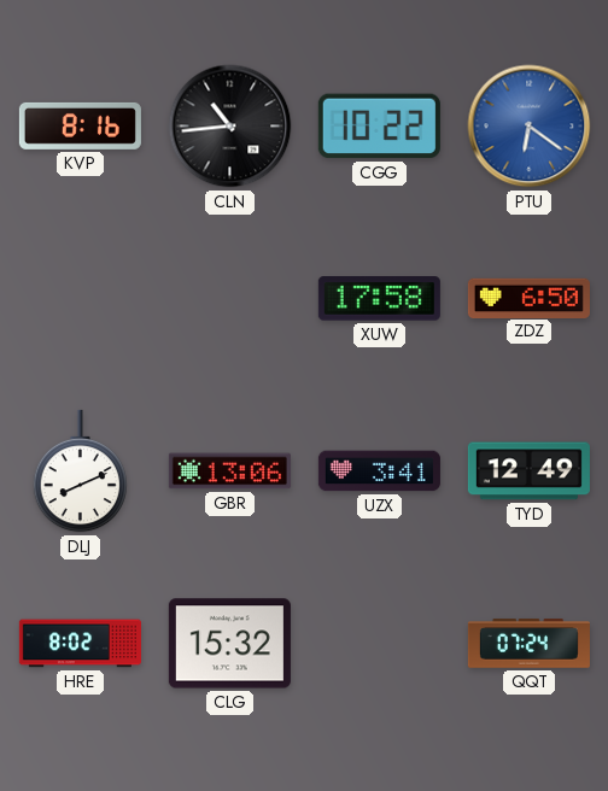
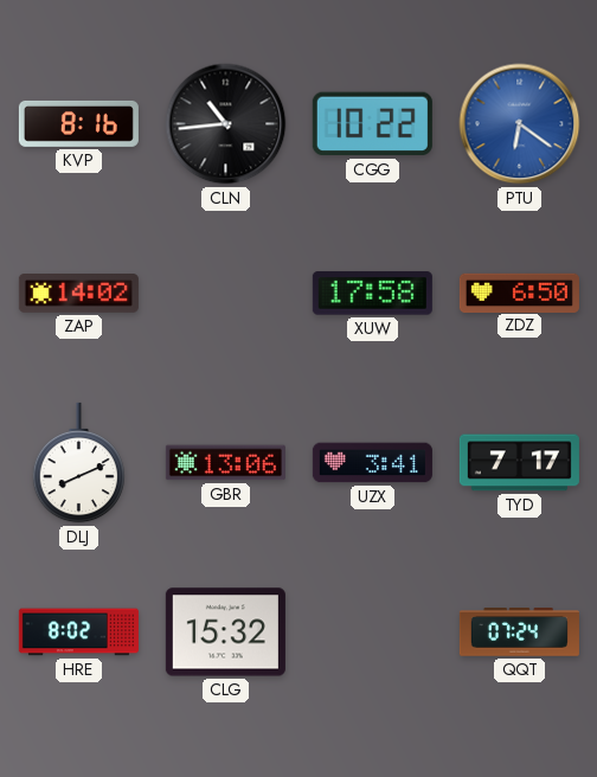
ZAP: none -> 14:02 (78, 294)
TYD: 12:49 -> 7:17 (519, 463)
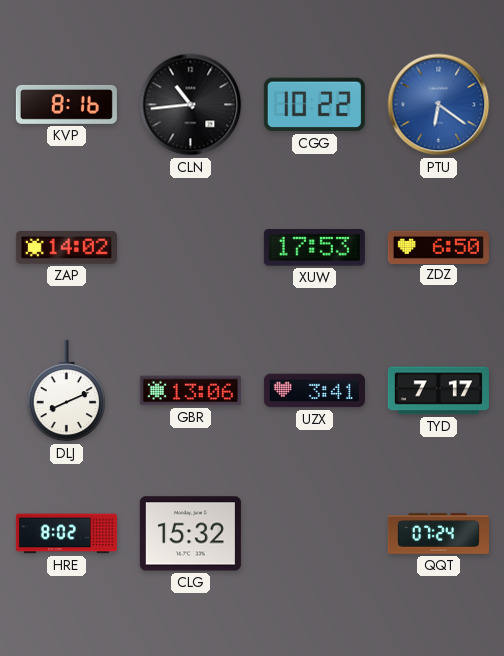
XUW: 17:58 -> 17:53 (314, 248)
